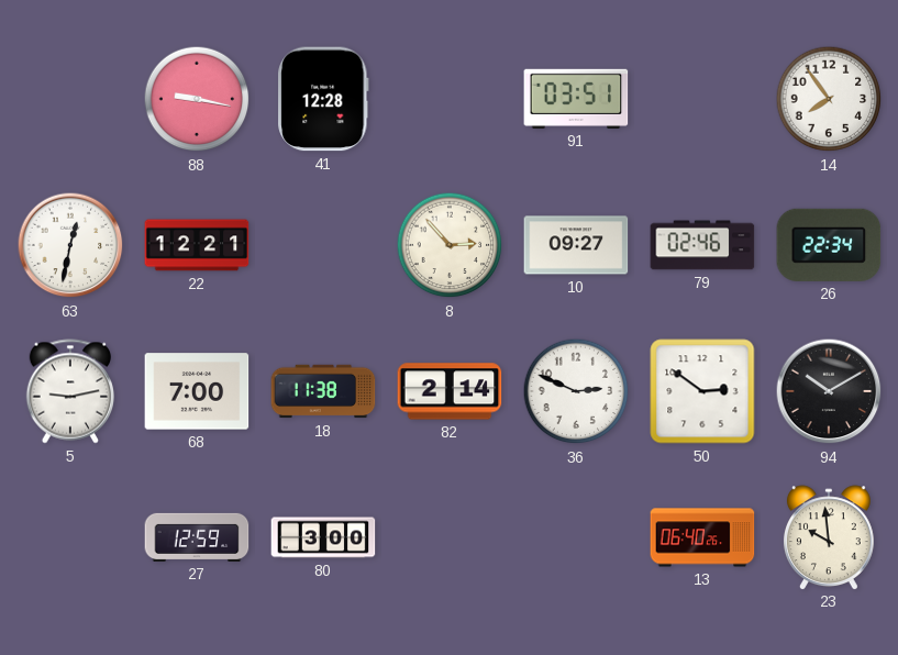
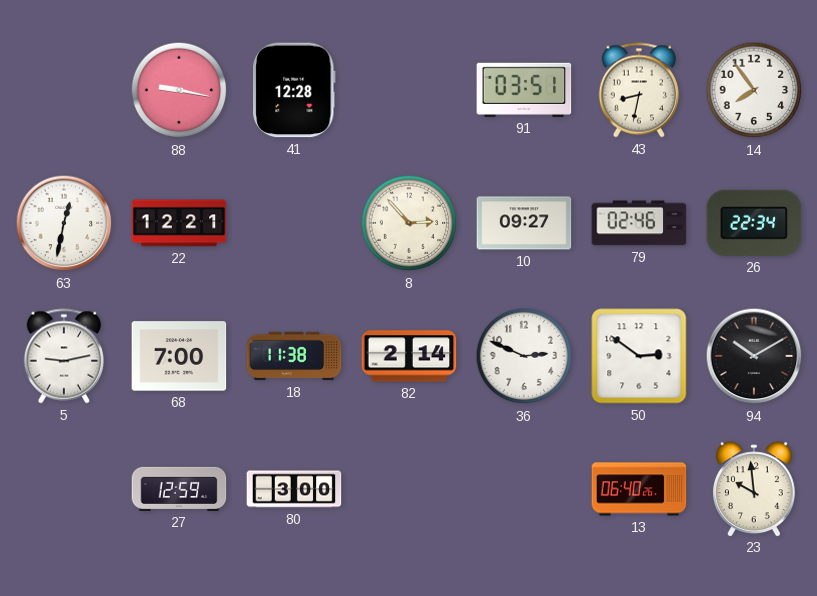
43: none -> 8:32 (638, 90)
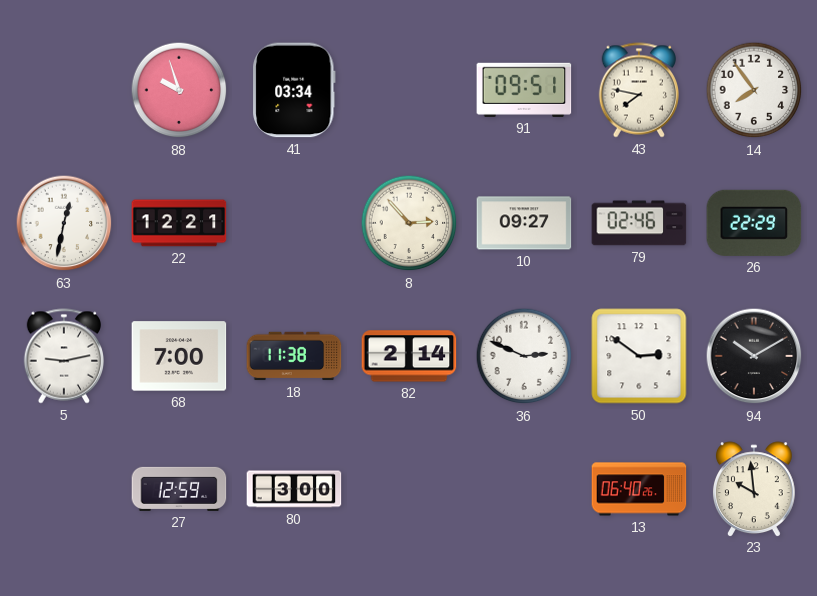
88: 9:17 -> 9:57 (179, 90)
41: 12:28 -> 03:34 (294, 90)
91: 03:51 -> 09:51 (524, 90)
43: 8:32 -> 7:47 (638, 90)
26: 22:34 -> 22:29 (754, 223)
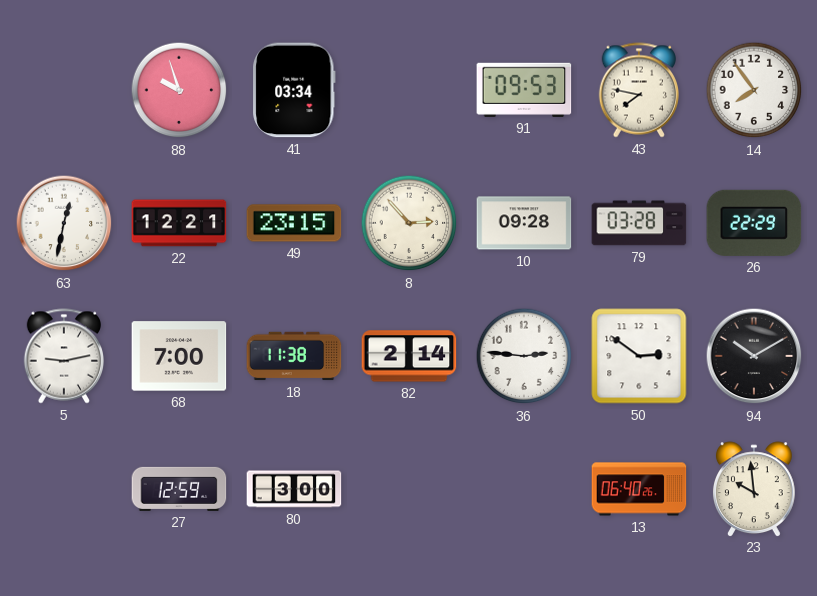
91: 09:51 -> 09:53 (524, 90)
49: none -> 23:15 (294, 223)
10: 09:27 -> 09:28 (524, 223)
79: 02:46 -> 03:28 (639, 223)
36: 2:49 -> 2:46 (524, 356)
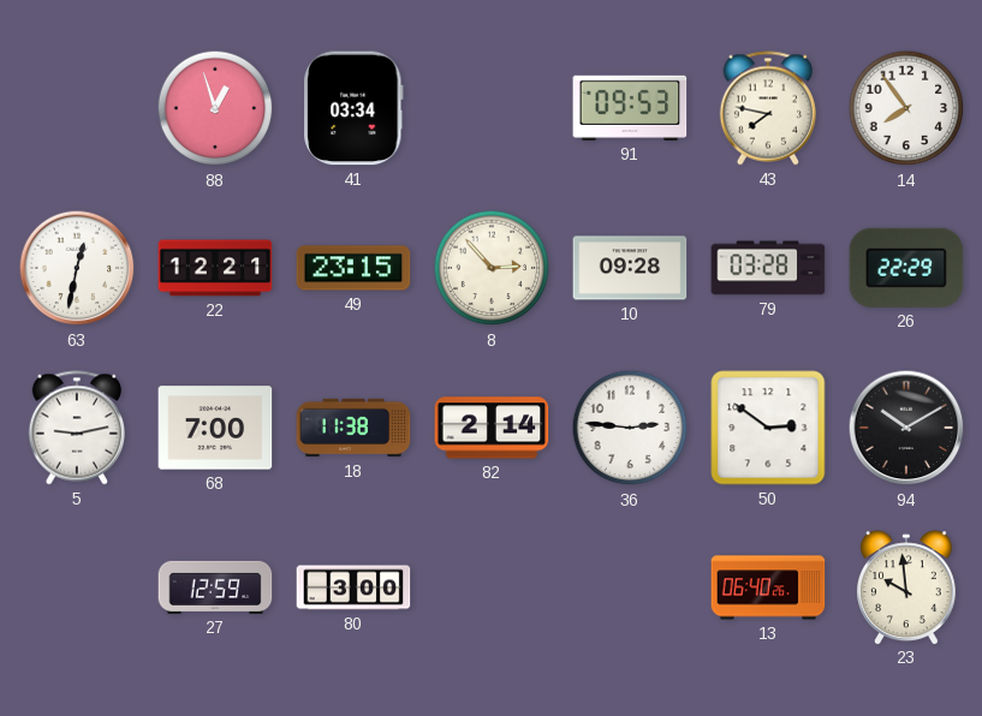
88: 9:57 -> 12:57 (215, 108)
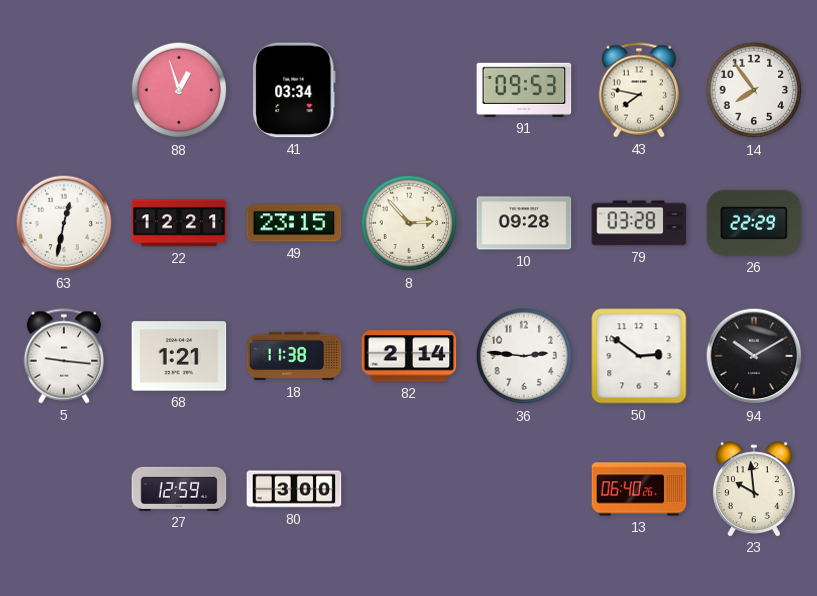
5: 9:13 -> 9:16 (63, 356)
68: 7:00 -> 1:21 (179, 356)
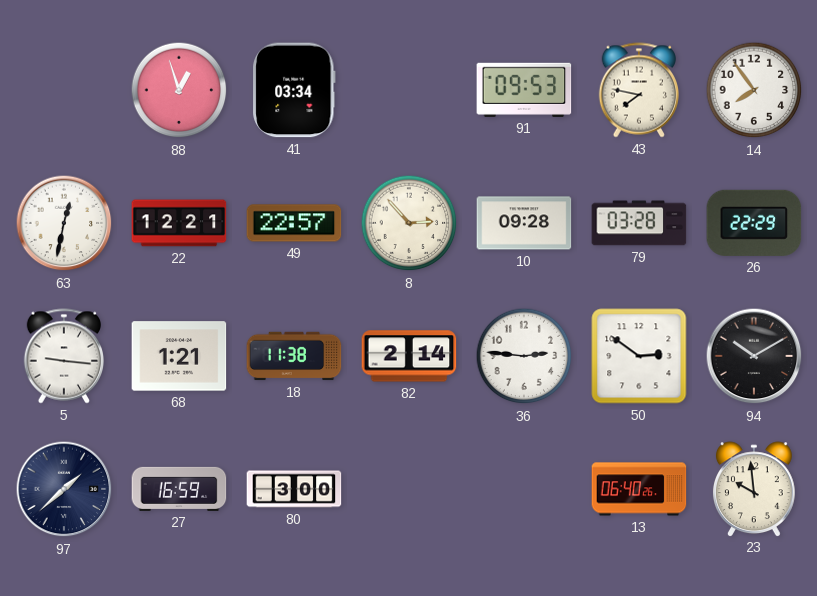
49: 23:15 -> 22:57 (294, 223)
97: none -> 1:38 (64, 489)
27: 12:59 -> 16:59 (179, 489)
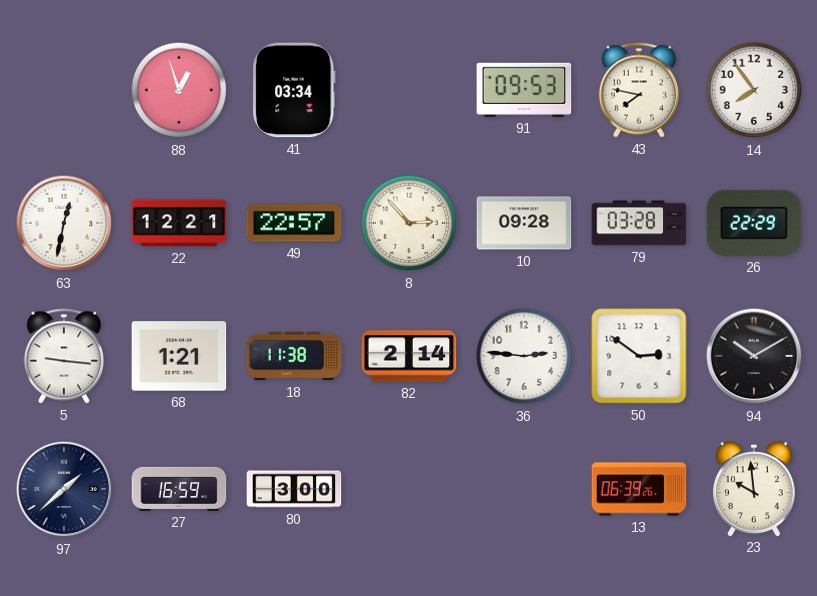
13: 06:40 -> 06:39 (639, 489)
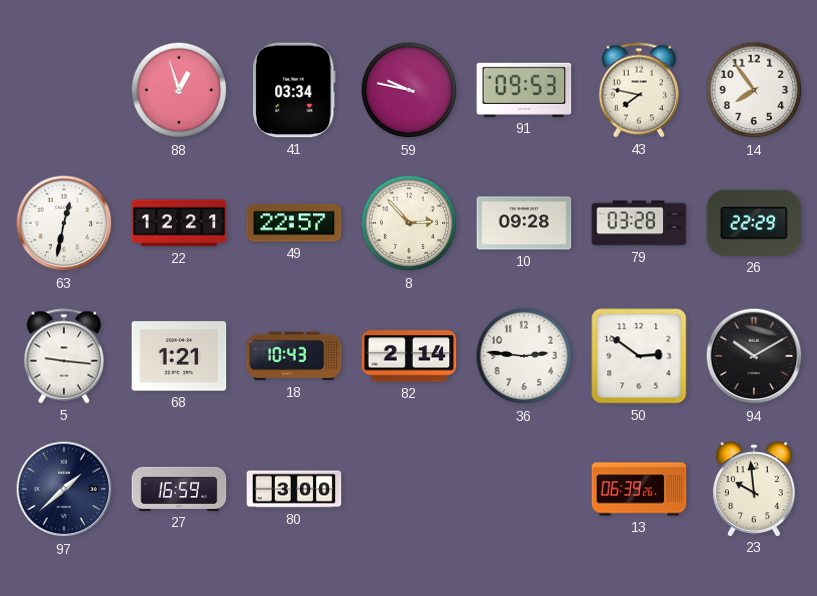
59: none -> 9:47 (409, 90)
18: 11:38 -> 10:43 (294, 356)
